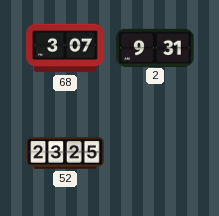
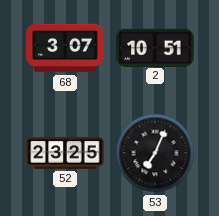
2: 9:31 -> 10:51 (155, 47)
53: none -> 7:04 (155, 153)
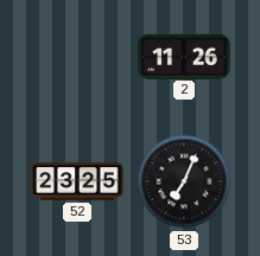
68: 3:07 -> none (65, 48)
2: 10:51 -> 11:26 (184, 56)
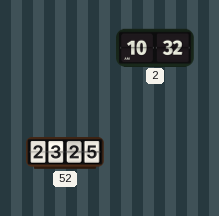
2: 11:26 -> 10:32 (155, 47)
53: 7:04 -> none (184, 181)
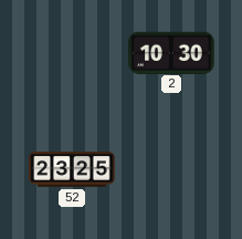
2: 10:32 -> 10:30 (171, 52)
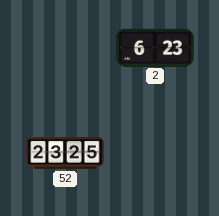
2: 10:30 -> 6:23 (155, 47)
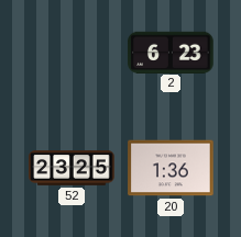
20: none -> 1:36 (171, 168)
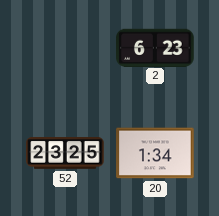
20: 1:36 -> 1:34 (155, 153)
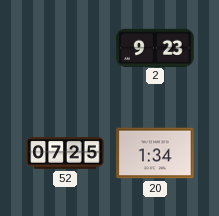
2: 6:23 -> 9:23 (155, 47)
52: 23:25 -> 07:25 (65, 153)
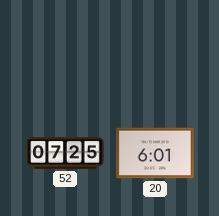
2: 9:23 -> none (155, 47)
20: 1:34 -> 6:01 (155, 153)
